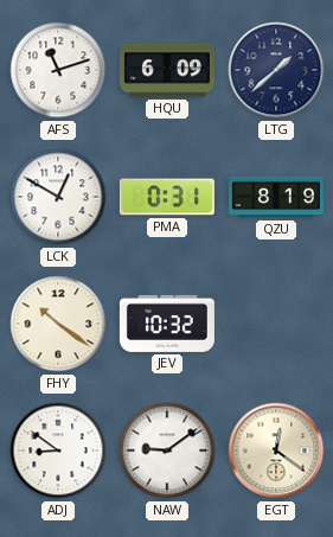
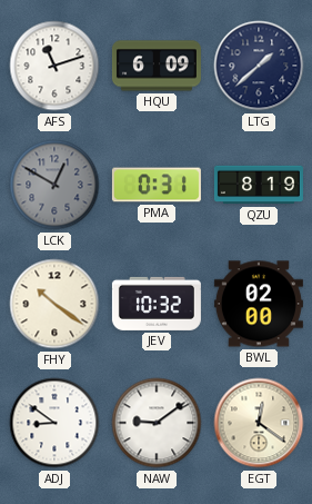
LCK dial: white -> grey (54, 185)
BWL: none -> 02:00 (259, 304)
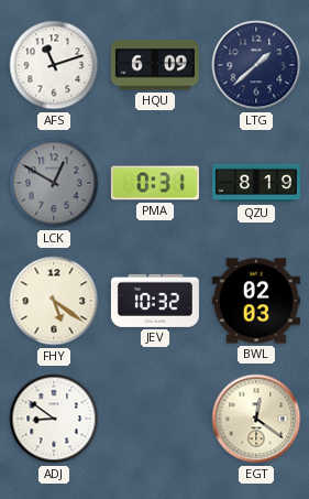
FHY: 10:21 -> 5:21 (54, 301)
BWL: 02:00 -> 02:03 (256, 301)
NAW: 9:09 -> none (157, 423)
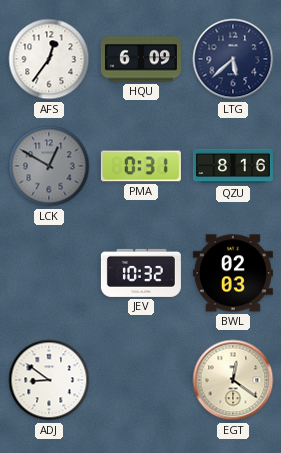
AFS: 11:12 -> 12:36 (49, 59)
LTG: 1:38 -> 5:38 (233, 59)
QZU: 8:19 -> 8:16 (233, 166)
FHY: 5:21 -> none (54, 301)
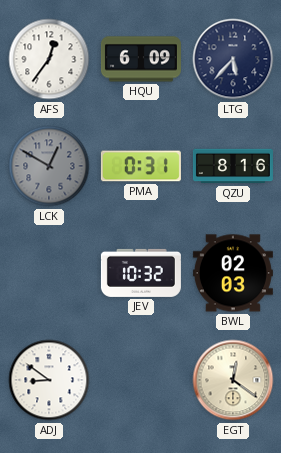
LTG: 5:38 -> 5:37 (233, 59)
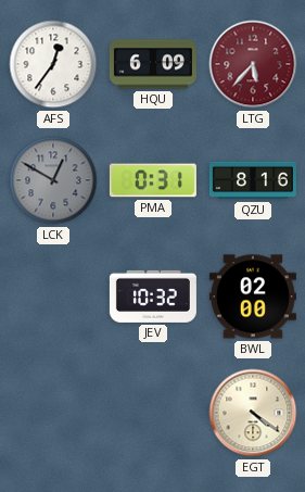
LTG dial: navy -> burgundy (253, 64)
BWL: 02:03 -> 02:00 (253, 297)
ADJ: 8:51 -> none (49, 380)
EGT: 12:21 -> 4:21 (253, 413)
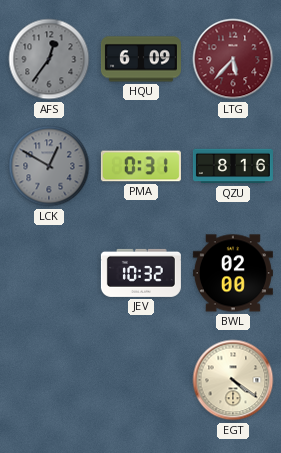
AFS dial: white -> grey (49, 59)
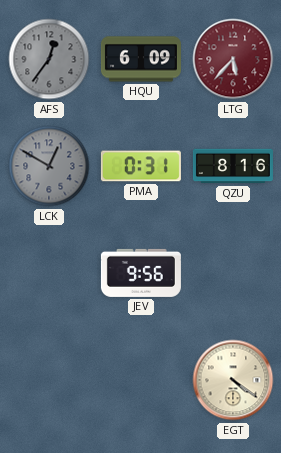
JEV: 10:32 -> 9:56 (141, 273)
BWL: 02:00 -> none (233, 273)
